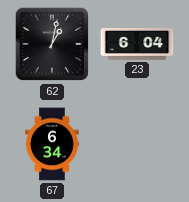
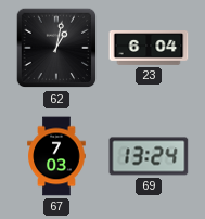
67: 6:34 -> 7:03 (56, 156)
69: none -> 13:24 (149, 156)
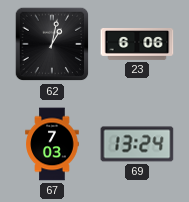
23: 6:04 -> 6:06 (137, 45)
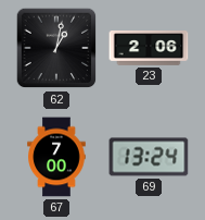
23: 6:06 -> 2:06 (149, 49)
67: 7:03 -> 7:00 (56, 157)
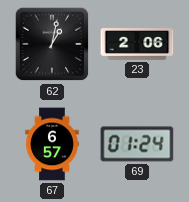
67: 7:00 -> 6:57 (52, 144)
69: 13:24 -> 01:24 (137, 144)
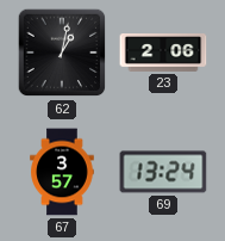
67: 6:57 -> 3:57 (62, 172)
69: 01:24 -> 13:24 (163, 172)
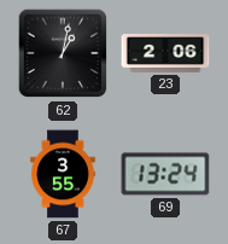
67: 3:57 -> 3:55 (63, 174)
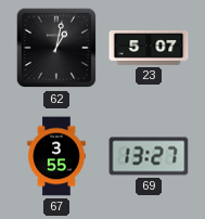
23: 2:06 -> 5:07 (149, 49)
69: 13:24 -> 13:27 (149, 156)
